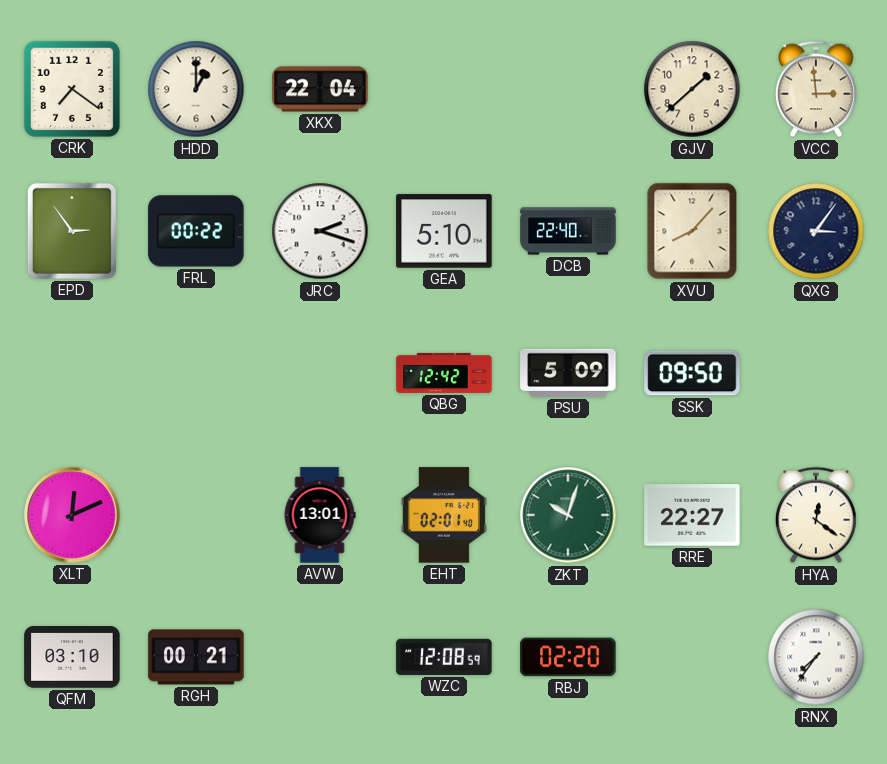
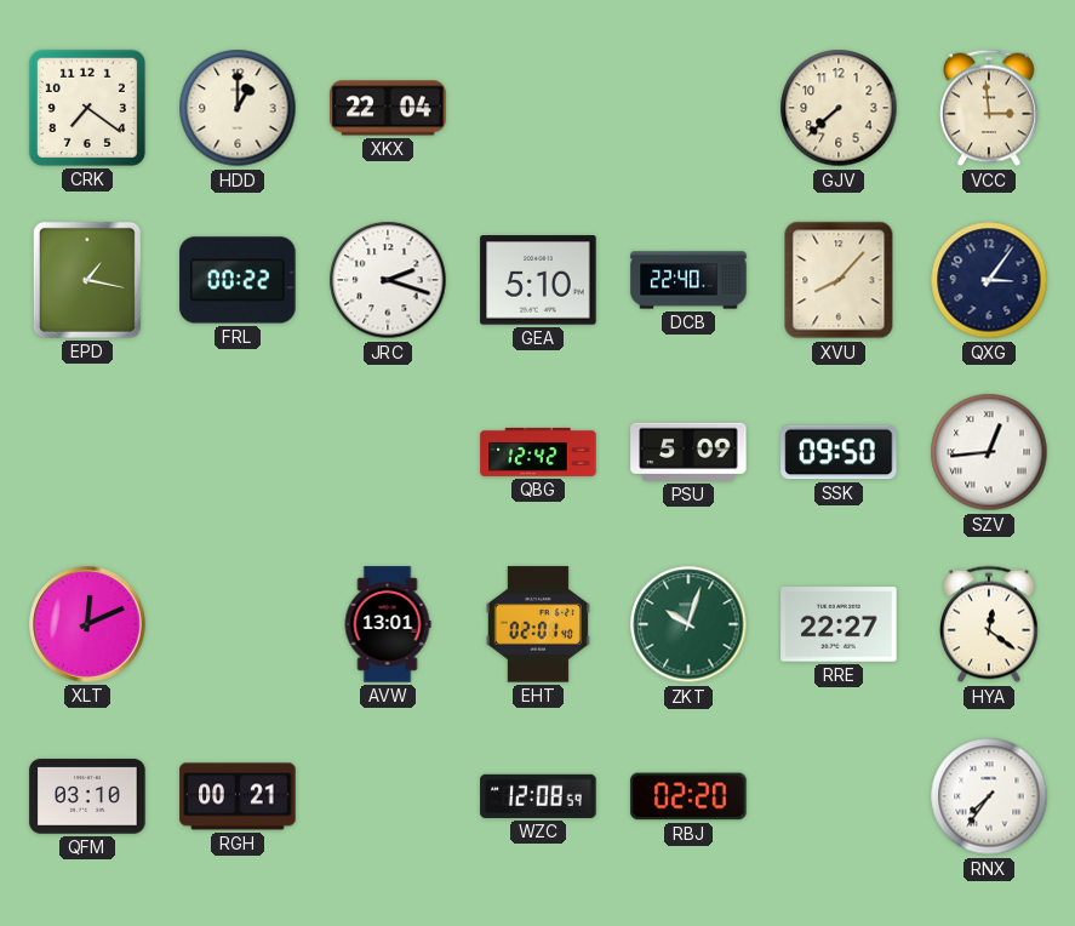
GJV: 1:38 -> 7:38 (839, 108)
EPD: 2:54 -> 1:17 (87, 280)
SZV: none -> 12:44 (989, 452)
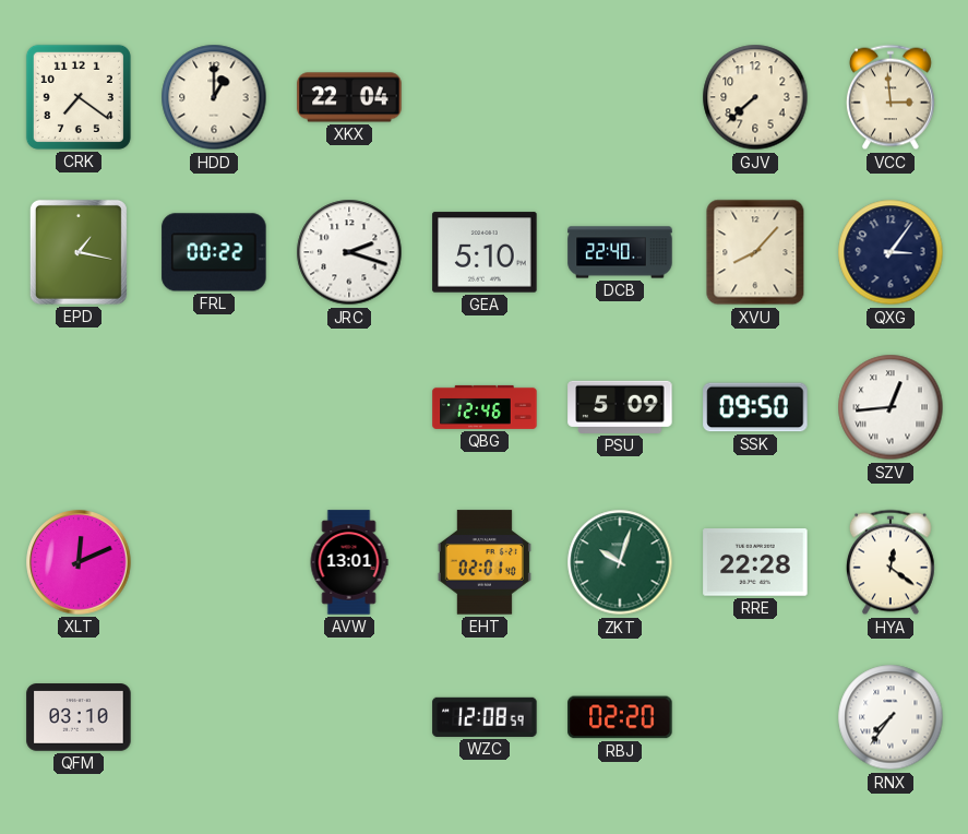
QBG: 12:42 -> 12:46 (485, 407)
RRE: 22:27 -> 22:28 (755, 562)
RGH: 00:21 -> none (238, 796)
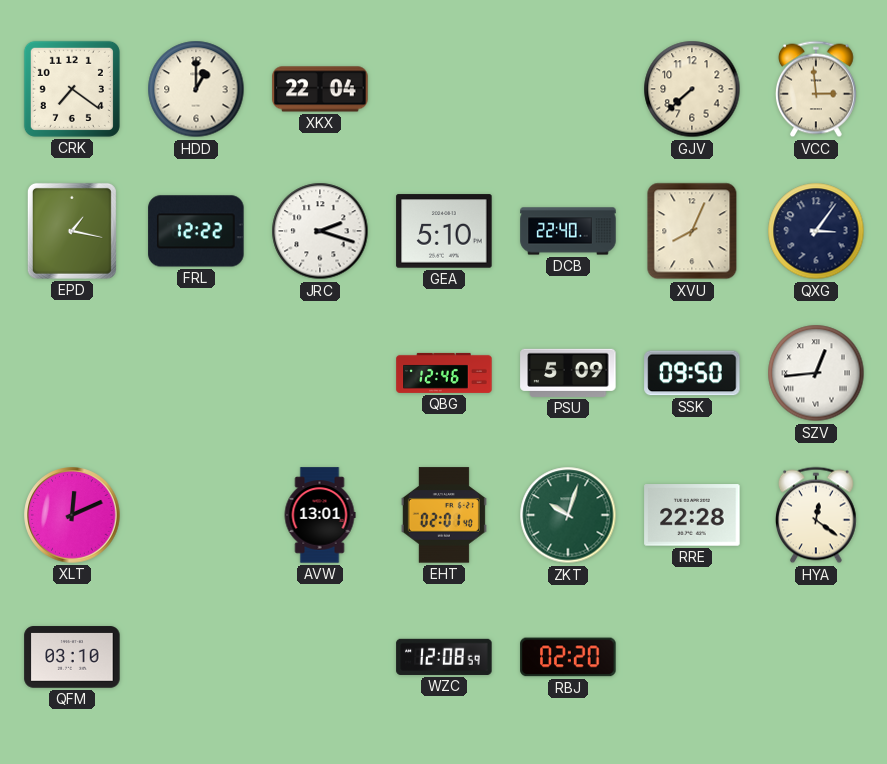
FRL: 00:22 -> 12:22 (196, 231)
XVU: 8:07 -> 8:04 (692, 231)
RNX: 7:36 -> none (891, 717)
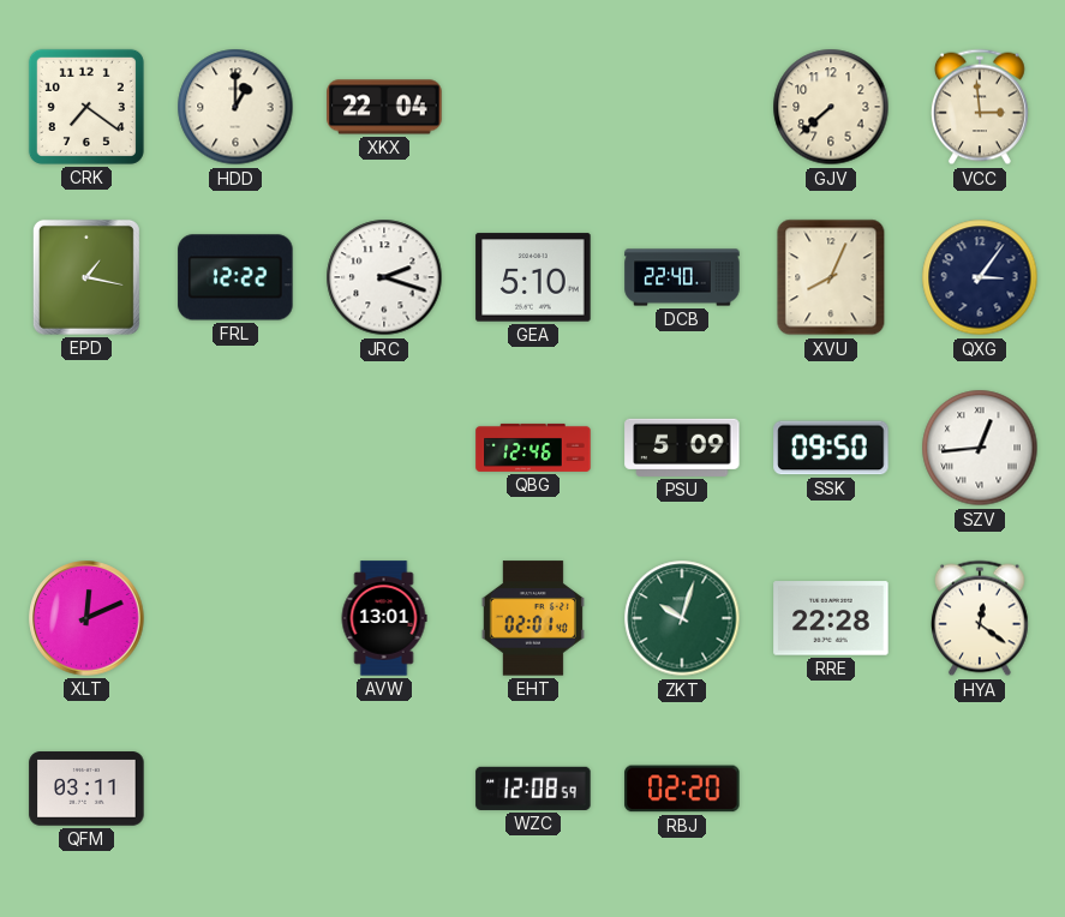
QFM: 03:10 -> 03:11 (86, 789)
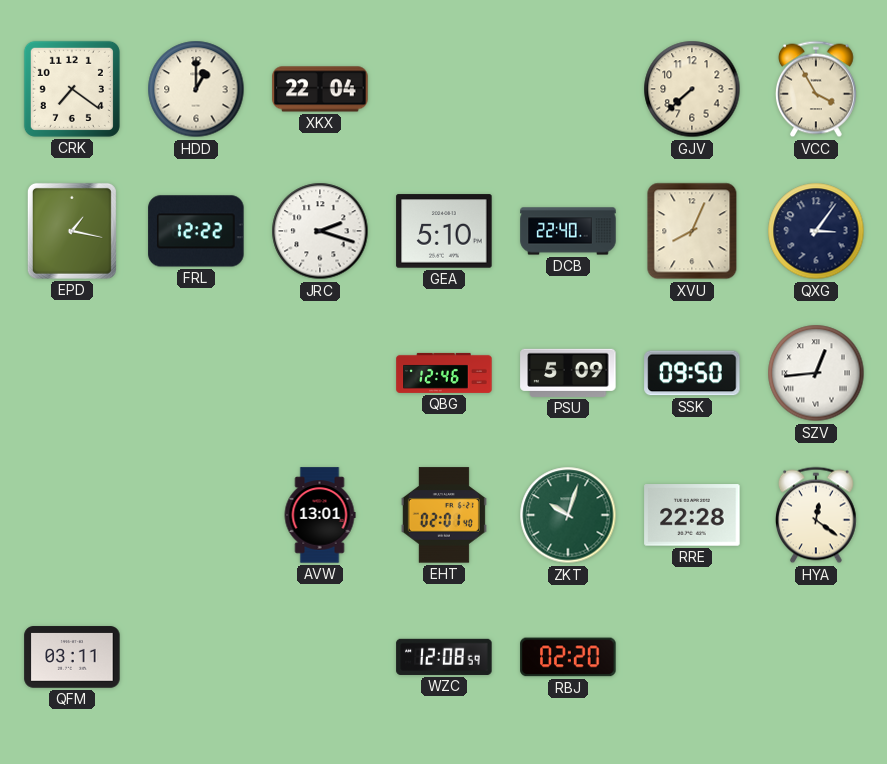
VCC: 2:59 -> 3:55 (817, 89)
XLT: 12:11 -> none (86, 618)
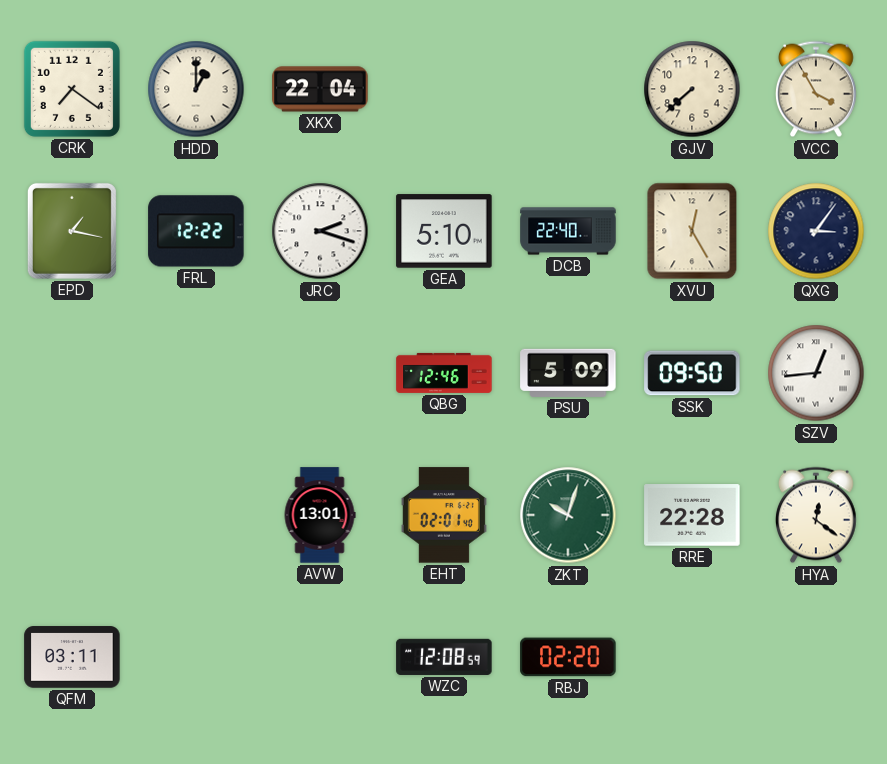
XVU: 8:04 -> 12:25 (692, 231)
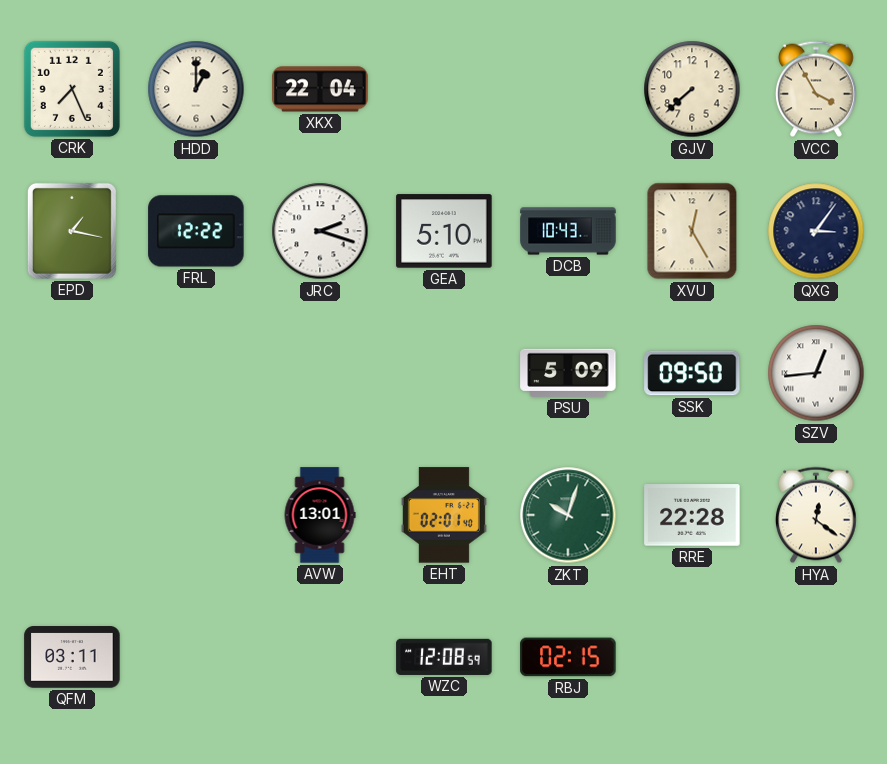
CRK: 7:21 -> 7:26 (72, 89)
DCB: 22:40 -> 10:43 (568, 231)
QBG: 12:46 -> none (444, 373)
RBJ: 02:20 -> 02:15 (568, 657)
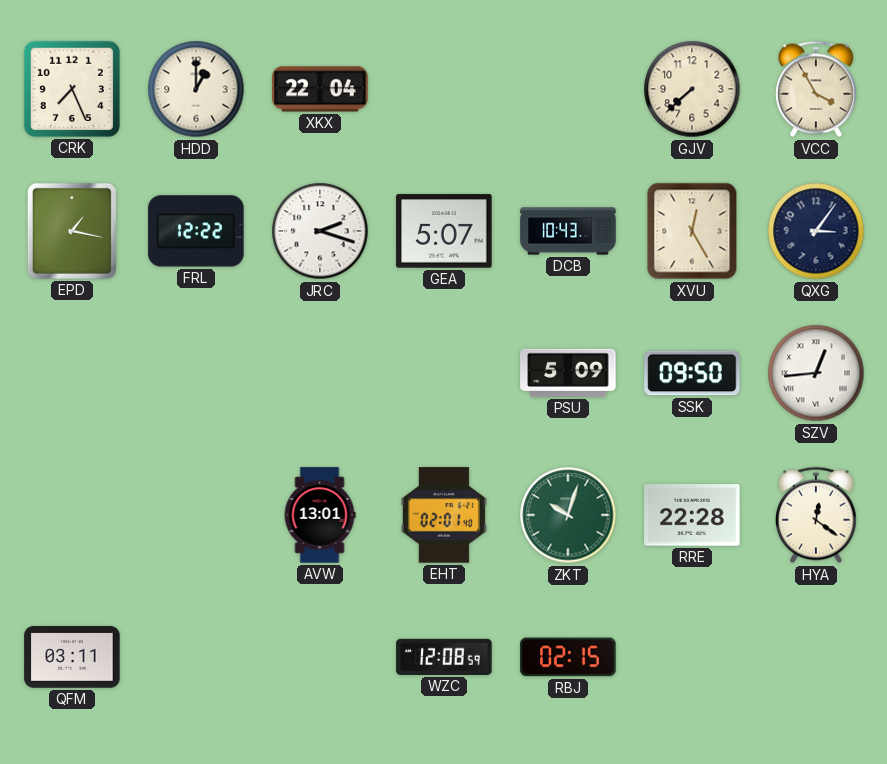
GEA: 5:10 -> 5:07 (444, 231)
